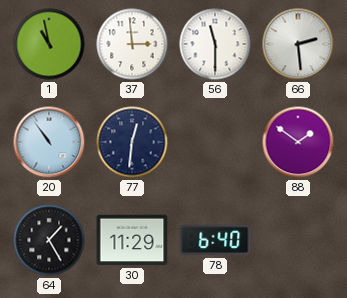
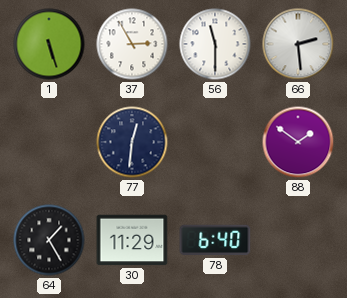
1: 10:58 -> 5:27 (49, 44)
37: 2:59 -> 2:55 (132, 44)
20: 10:54 -> none (49, 142)
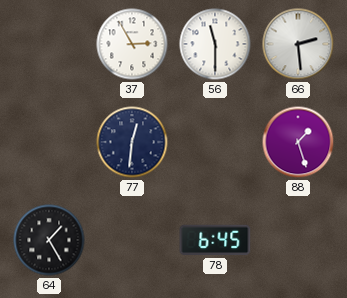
1: 5:27 -> none (49, 44)
88: 1:51 -> 1:27 (298, 142)
30: 11:29 -> none (132, 240)
78: 6:40 -> 6:45 (215, 240)
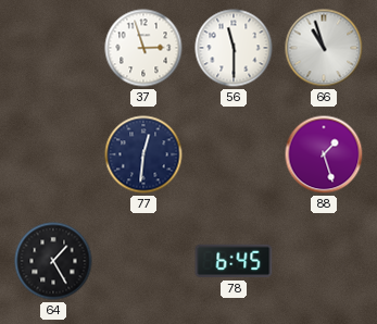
37: 2:55 -> 2:57 (143, 48)
66: 2:29 -> 10:57 (324, 48)
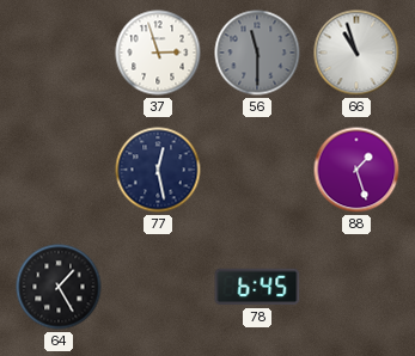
56 dial: white -> grey (257, 53)
77: 12:31 -> 12:28 (158, 170)
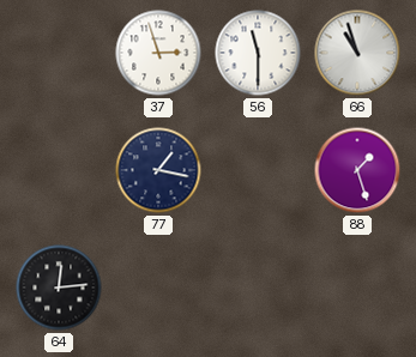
56 dial: grey -> white (258, 53)
77: 12:28 -> 1:17 (158, 170)
64: 1:25 -> 12:14 (59, 288)
78: 6:45 -> none (257, 287)
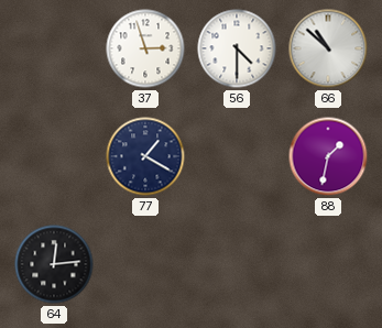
56: 11:30 -> 4:30 (237, 48)
66: 10:57 -> 10:52 (328, 48)
77: 1:17 -> 1:20 (145, 156)
88: 1:27 -> 1:32 (328, 156)
